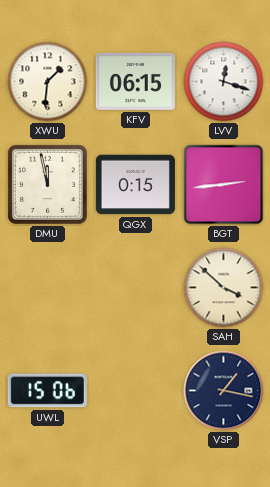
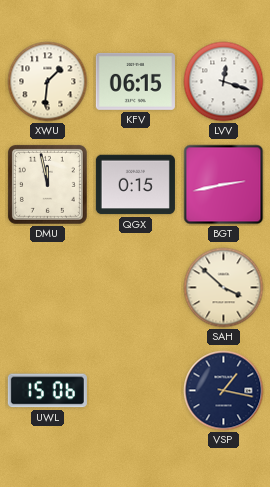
BGT: 2:44 -> 2:43 (224, 185)
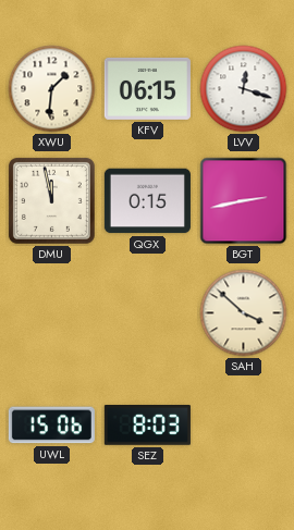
SEZ: none -> 8:03 (147, 426)
VSP: 1:17 -> none (224, 391)
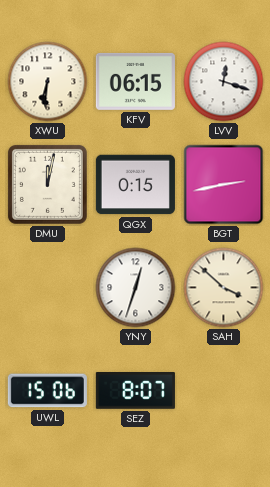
XWU: 1:31 -> 6:31 (48, 82)
DMU: 11:58 -> 12:02 (47, 184)
YNY: none -> 12:33 (136, 288)
SEZ: 8:03 -> 8:07 (135, 391)
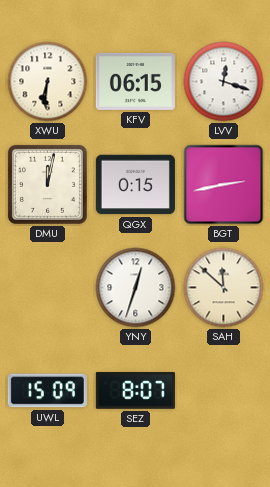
SAH: 3:52 -> 11:52 (224, 288)
UWL: 15:06 -> 15:09 (47, 391)
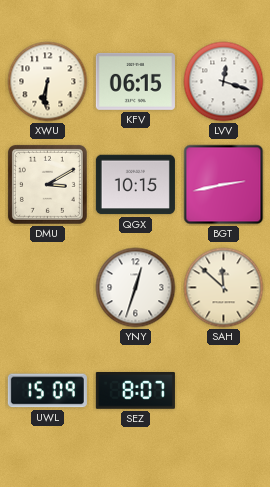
DMU: 12:02 -> 3:10 (47, 184)
QGX: 0:15 -> 10:15 (135, 185)
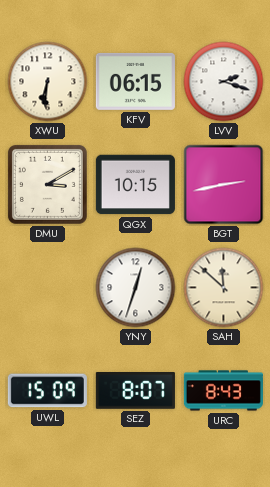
LVV: 12:18 -> 2:18 (224, 82)
URC: none -> 8:43 (223, 391)
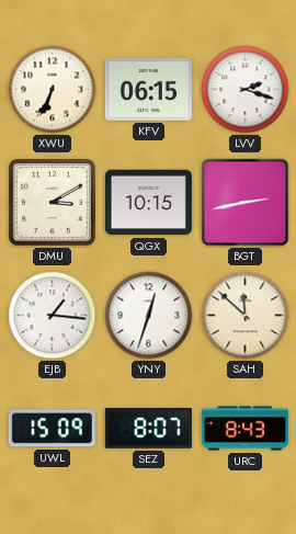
XWU: 6:31 -> 6:34 (53, 90)
EJB: none -> 1:16 (53, 316)
